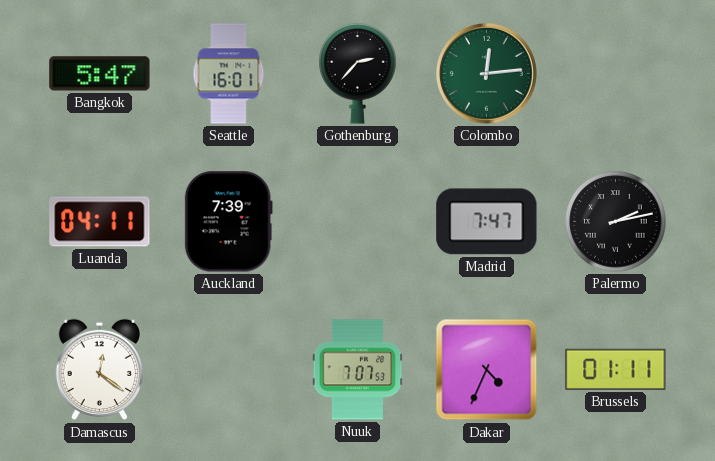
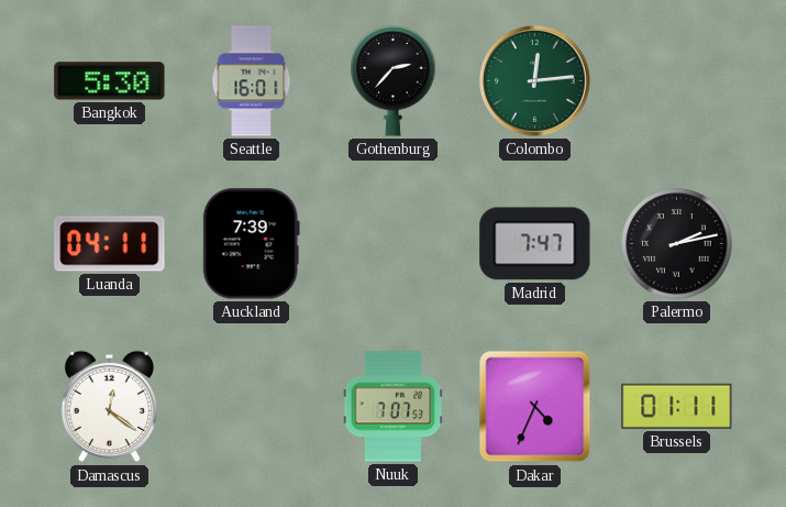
Bangkok: 5:47 -> 5:30 (110, 81)
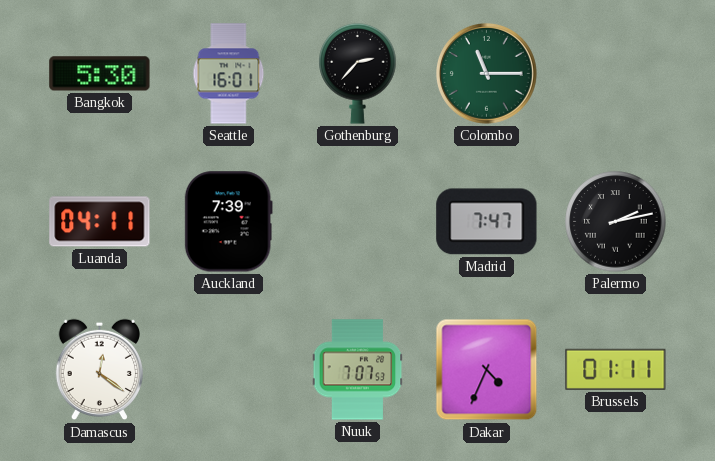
Colombo: 12:14 -> 11:15 (487, 74)
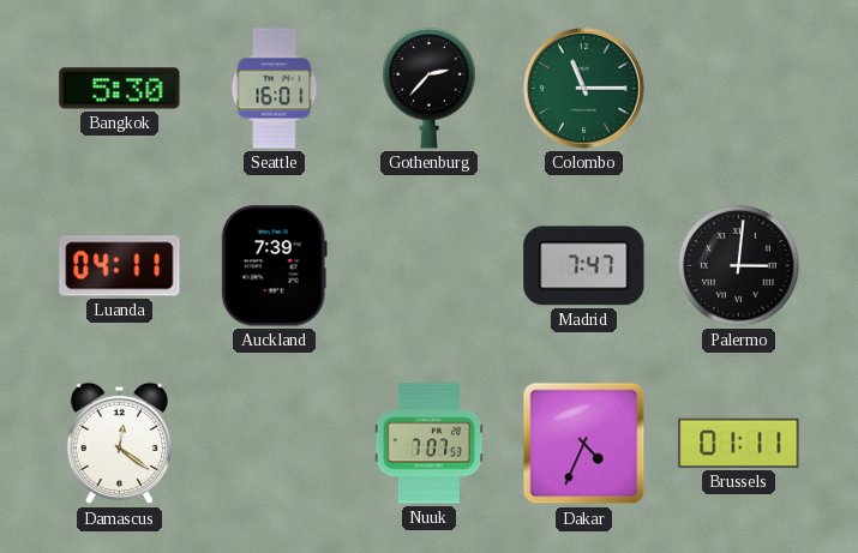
Palermo: 2:13 -> 3:01 (739, 266)
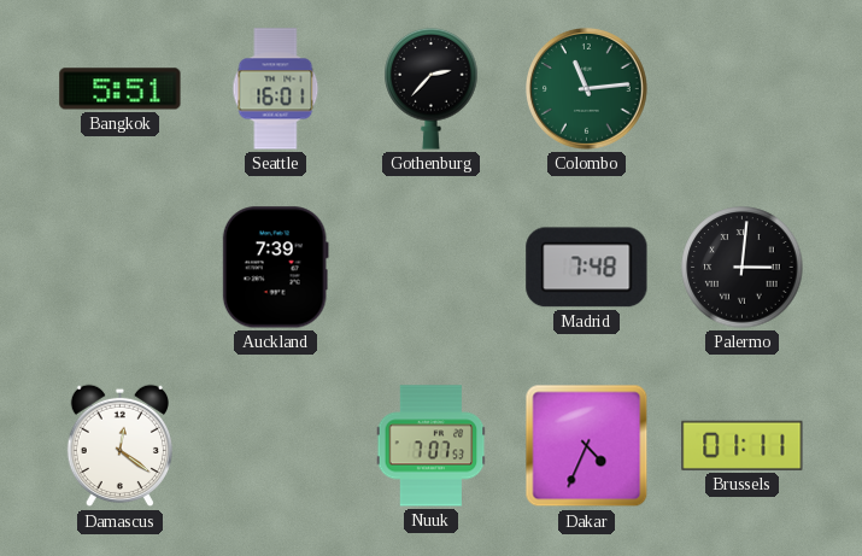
Bangkok: 5:30 -> 5:51 (121, 89)
Colombo: 11:15 -> 11:14 (587, 89)
Luanda: 04:11 -> none (120, 266)
Madrid: 7:47 -> 7:48 (587, 268)
